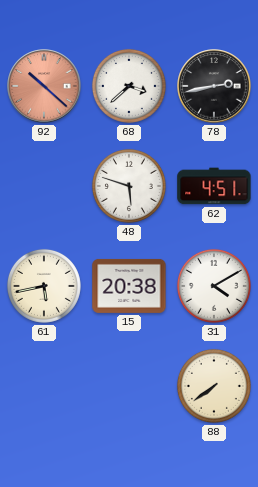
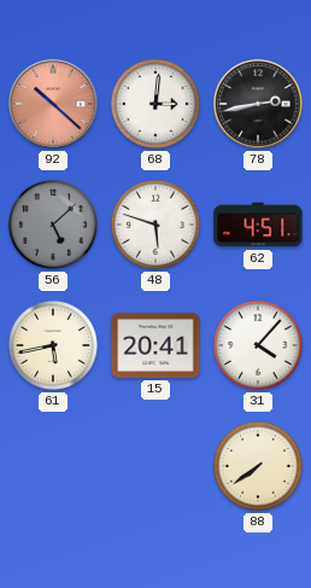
68: 3:38 -> 3:01 (155, 104)
56: none -> 5:08 (53, 225)
15: 20:38 -> 20:41 (155, 345)
31: 4:10 -> 4:07 (258, 345)
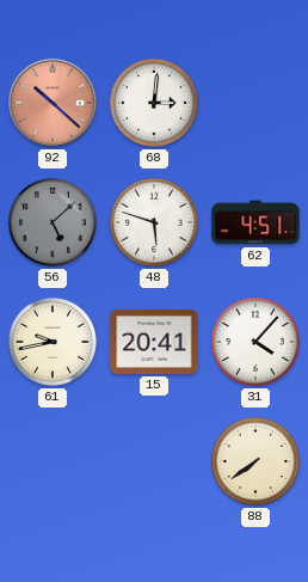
78: 2:43 -> none (258, 104)
61: 5:43 -> 9:43 (53, 342)
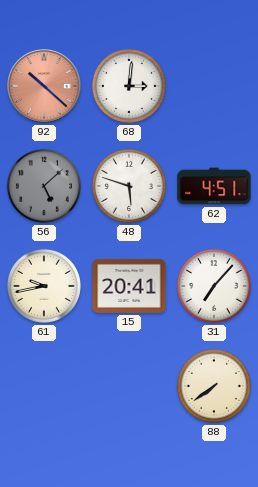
31: 4:07 -> 7:07 (214, 286)
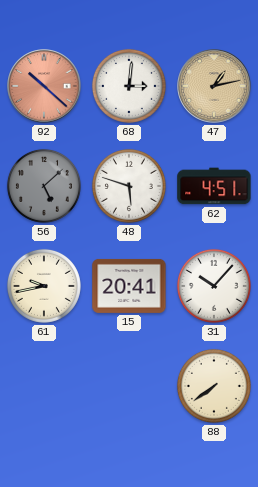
47: none -> 1:13 (214, 86)
31: 7:07 -> 10:07 (214, 286)
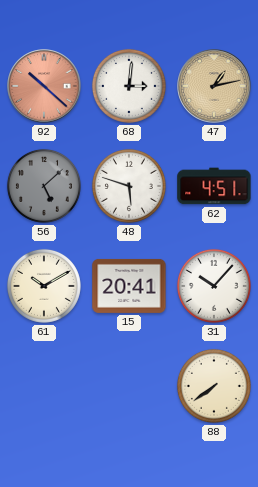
61: 9:43 -> 10:10 (44, 286)
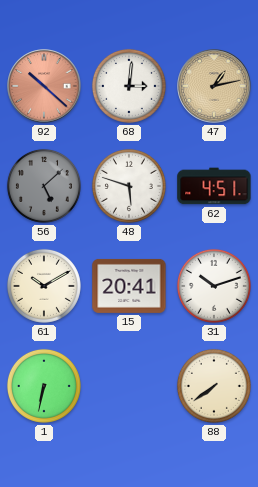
31: 10:07 -> 10:12 (214, 286)
1: none -> 6:32 (44, 386)
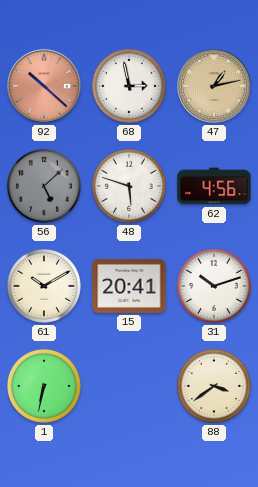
68: 3:01 -> 2:58 (129, 86)
62: 4:51 -> 4:56 (214, 186)
88: 7:39 -> 3:39 (214, 386)
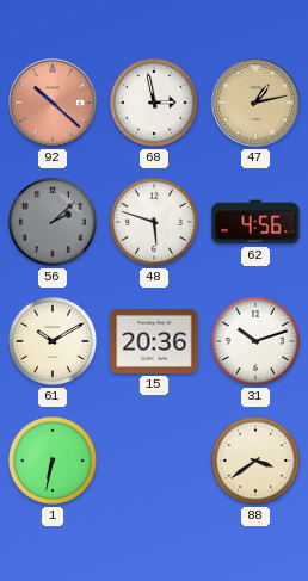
56: 5:08 -> 2:08 (53, 222)
15: 20:41 -> 20:36 (154, 341)
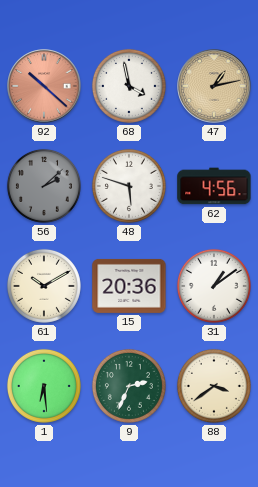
68: 2:58 -> 3:58 (129, 86)
31: 10:12 -> 1:09 (214, 286)
1: 6:32 -> 6:29 (44, 386)
9: none -> 2:34 (129, 386)
